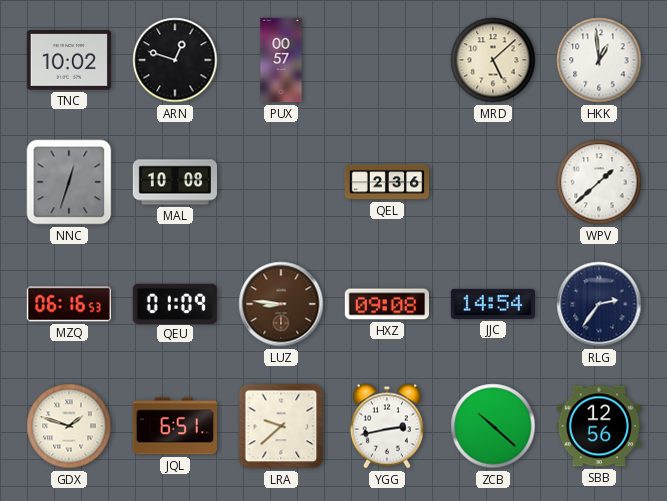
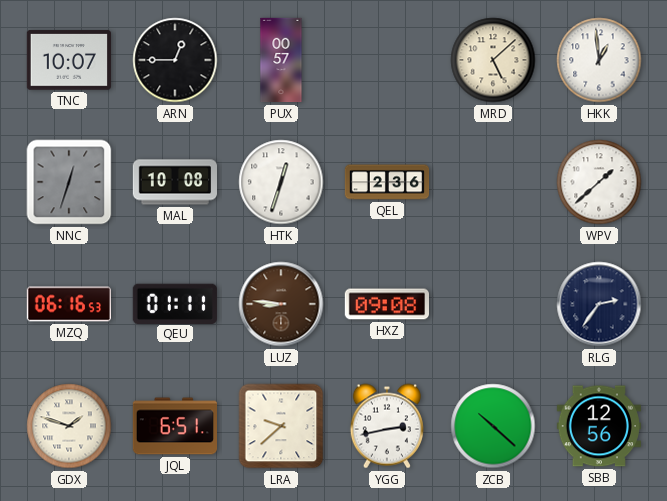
TNC: 10:02 -> 10:07 (69, 60)
ARN: 12:48 -> 12:45 (175, 60)
HTK: none -> 12:33 (281, 182)
QEU: 01:09 -> 01:11 (175, 303)
JJC: 14:54 -> none (493, 304)
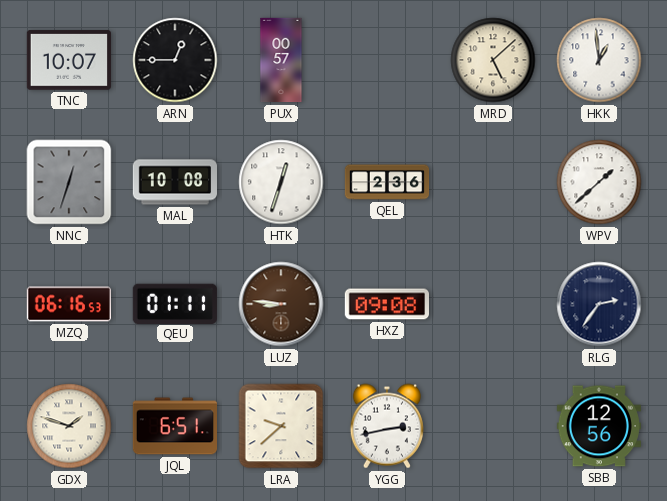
ZCB: 10:22 -> none (493, 426)
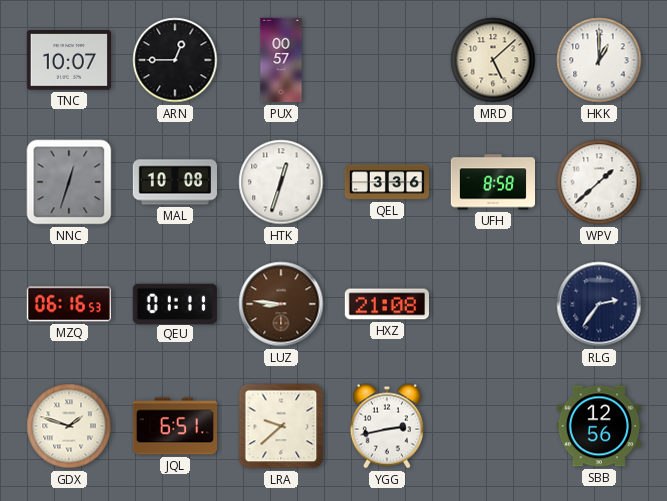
HKK: 12:59 -> 1:00 (599, 60)
QEL: 2:36 -> 3:36 (387, 182)
UFH: none -> 8:58 (493, 182)
HXZ: 09:08 -> 21:08 (386, 304)
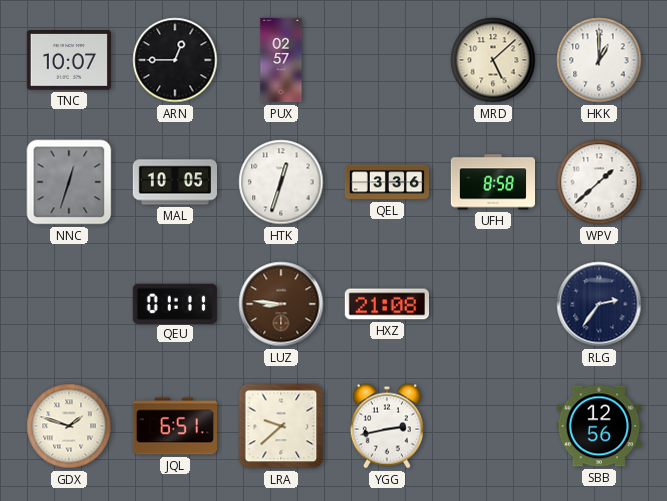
PUX: 00:57 -> 02:57 (281, 60)
MAL: 10:08 -> 10:05 (174, 182)
MZQ: 06:16 -> none (68, 304)
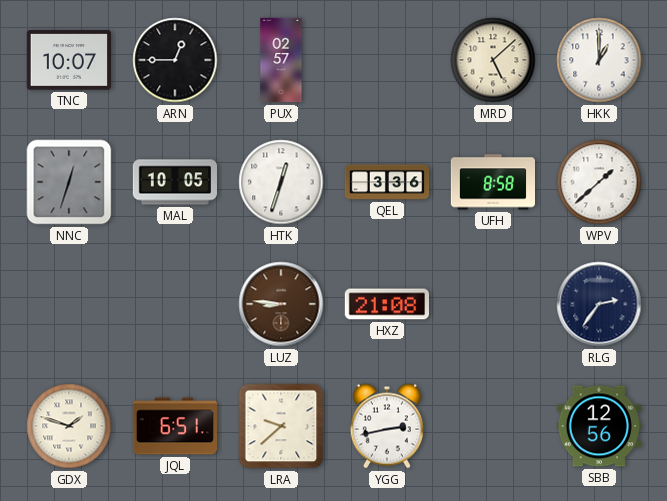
QEU: 01:11 -> none (175, 303)
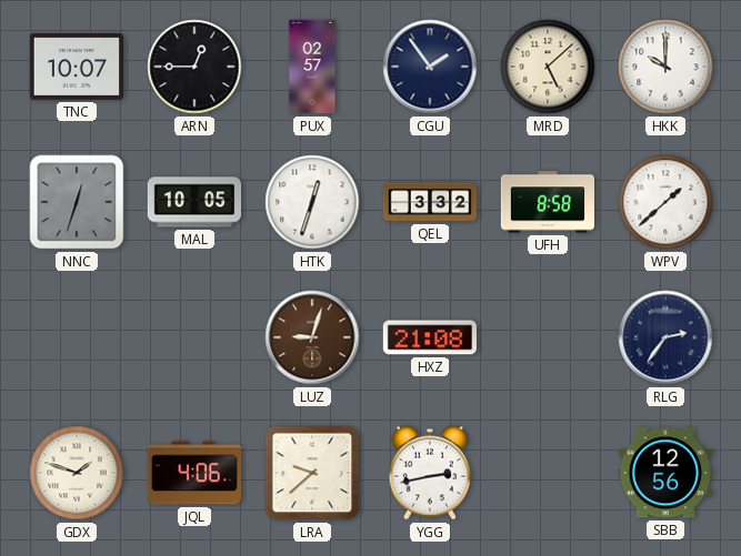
CGU: none -> 1:54 (430, 67)
HKK: 1:00 -> 10:00 (665, 67)
QEL: 3:36 -> 3:32 (430, 202)
LUZ: 8:46 -> 9:03 (312, 337)
JQL: 6:51 -> 4:06 (193, 473)
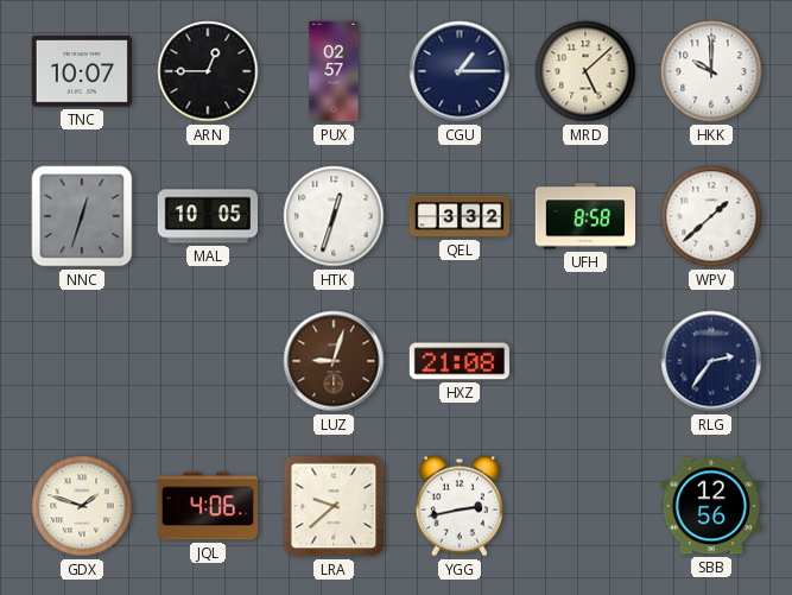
CGU: 1:54 -> 1:15 (460, 71)
